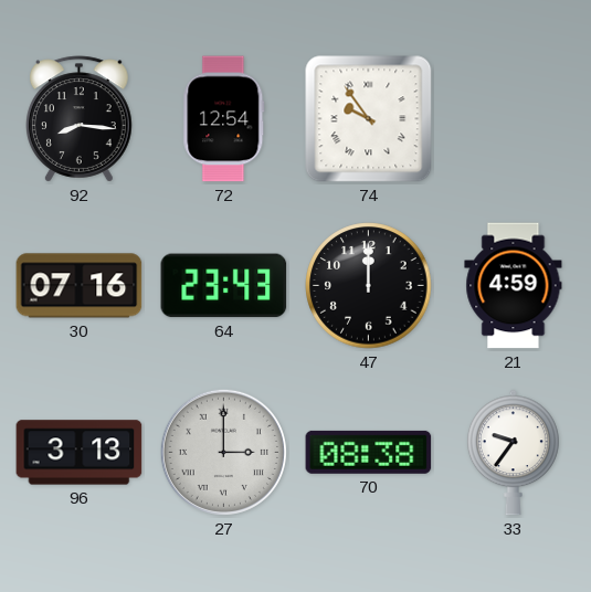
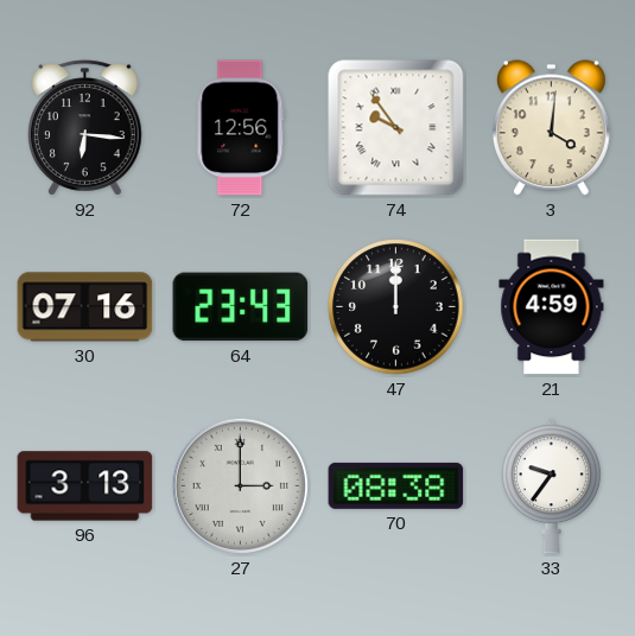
92: 8:16 -> 6:16 (85, 128)
72: 12:54 -> 12:56 (241, 128)
3: none -> 4:01 (551, 128)
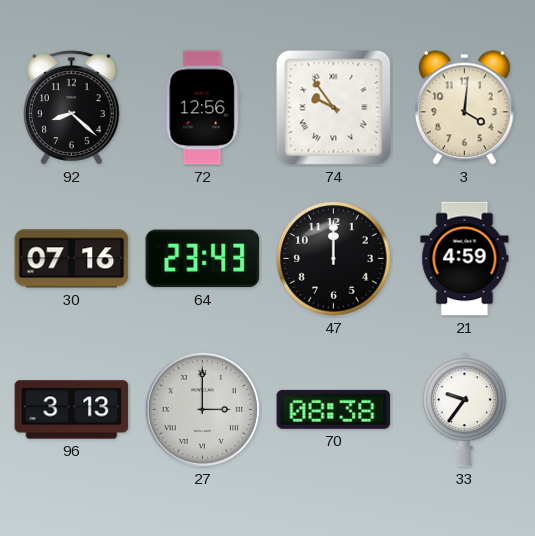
92: 6:16 -> 8:22 (72, 108)
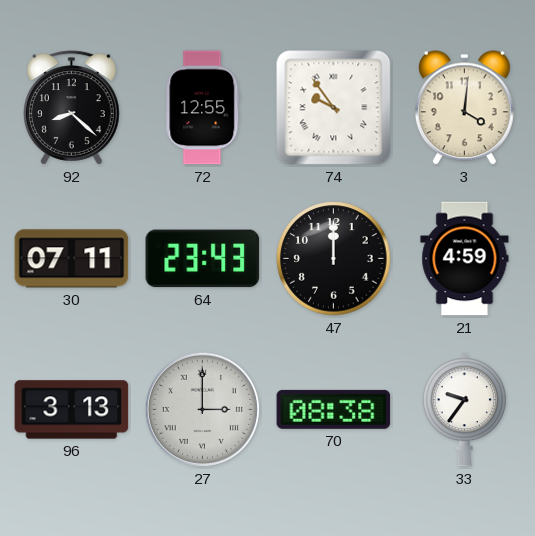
72: 12:56 -> 12:55 (203, 108)
30: 07:16 -> 07:11 (72, 259)
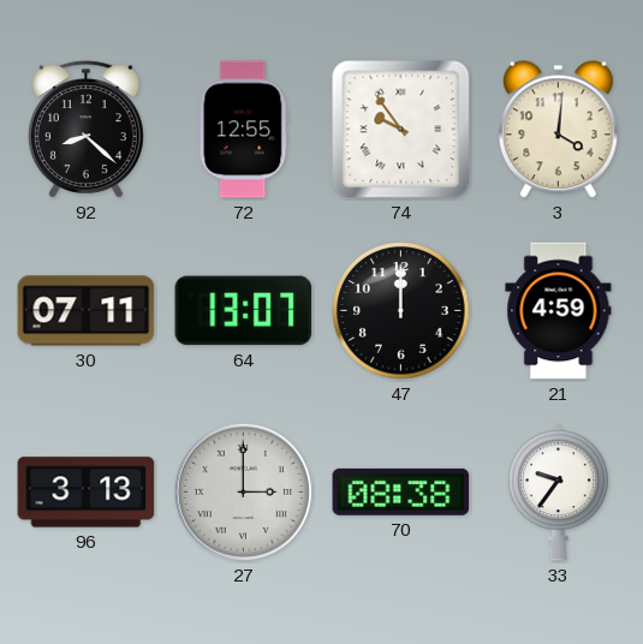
64: 23:43 -> 13:07 (244, 311)
